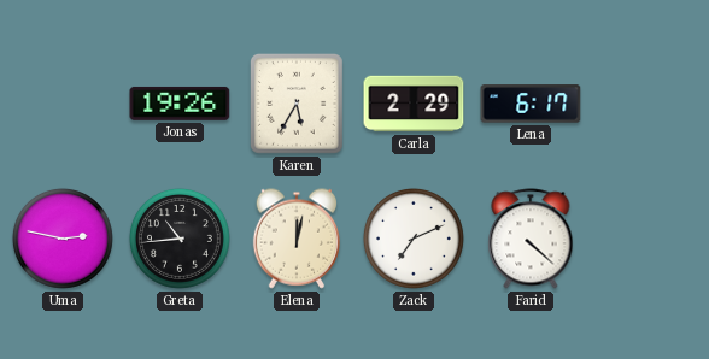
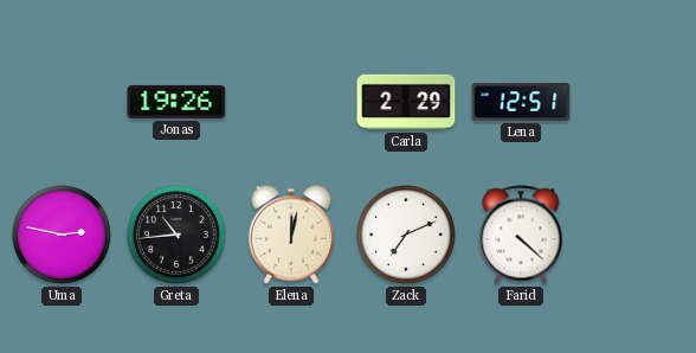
Karen: 5:35 -> none (297, 104)
Lena: 6:17 -> 12:51 (521, 102)
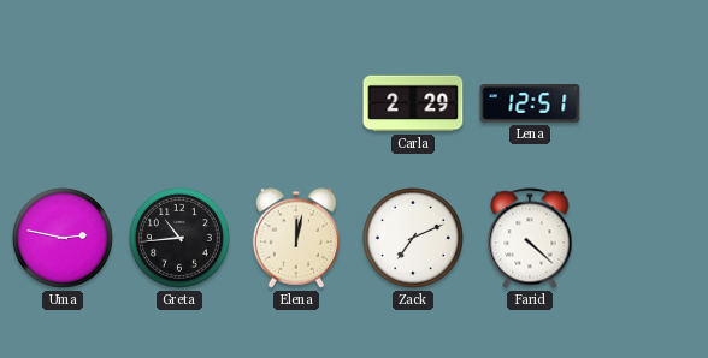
Jonas: 19:26 -> none (176, 102)
